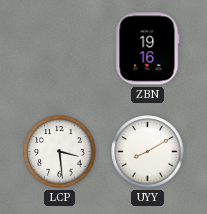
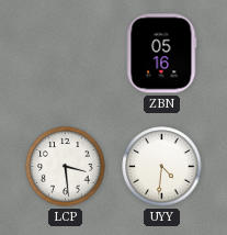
ZBN: 19:16 -> 05:16 (161, 54)
UYY: 8:10 -> 4:31 (162, 167)
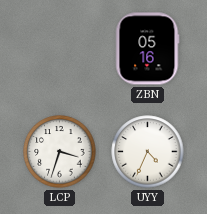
LCP: 3:29 -> 3:33 (60, 152)
UYY: 4:31 -> 4:34 (148, 152)
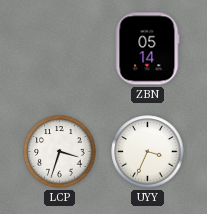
ZBN: 05:16 -> 05:14 (147, 49)
UYY: 4:34 -> 3:34 (148, 152)
